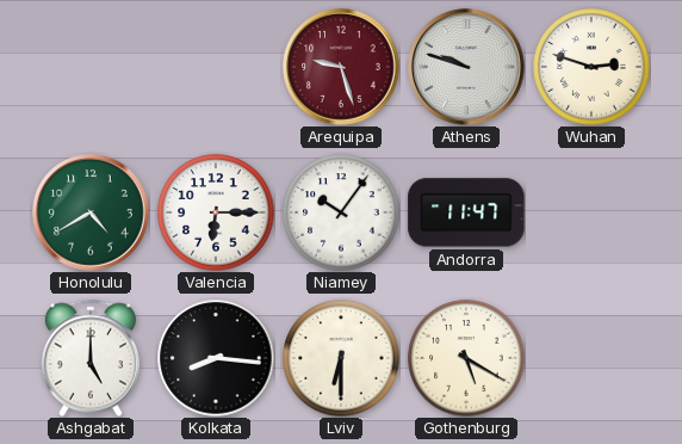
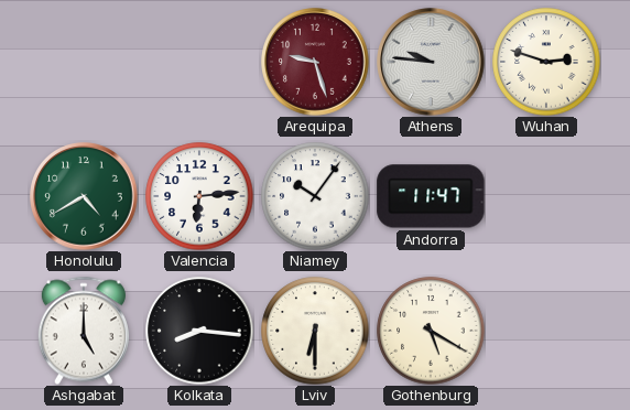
Athens: 9:48 -> 9:46 (431, 62)
Valencia: 6:15 -> 6:14 (199, 196)
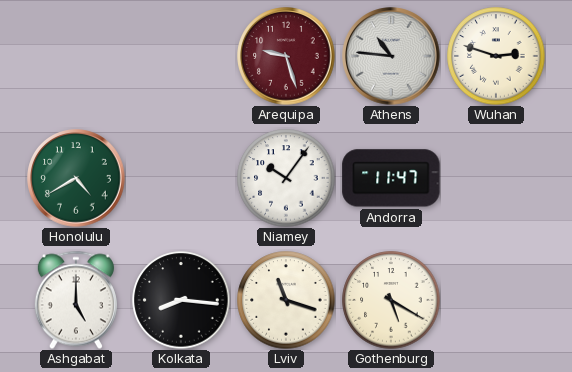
Athens: 9:46 -> 10:46 (391, 56)
Valencia: 6:14 -> none (199, 196)
Lviv: 6:30 -> 11:18 (286, 300)
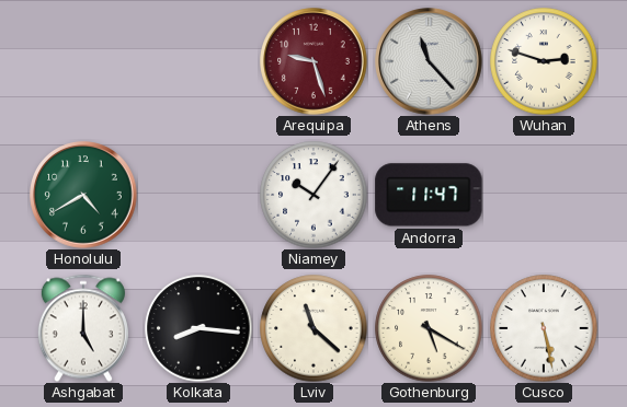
Athens: 10:46 -> 11:23 (429, 61)
Lviv: 11:18 -> 11:22 (314, 328)
Cusco: none -> 5:28 (544, 328)
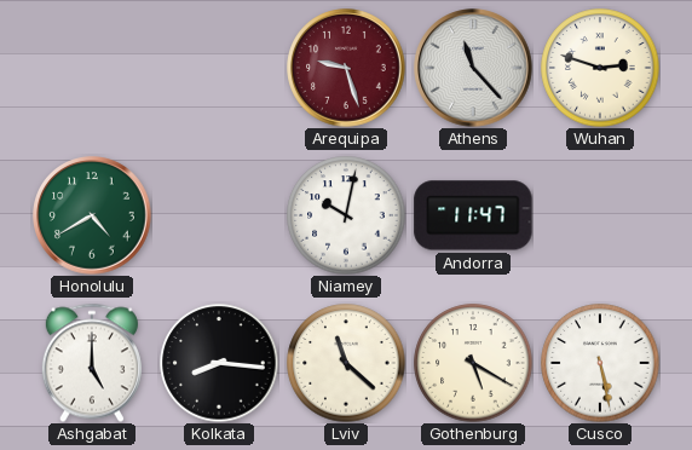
Niamey: 10:06 -> 10:02 (346, 215)
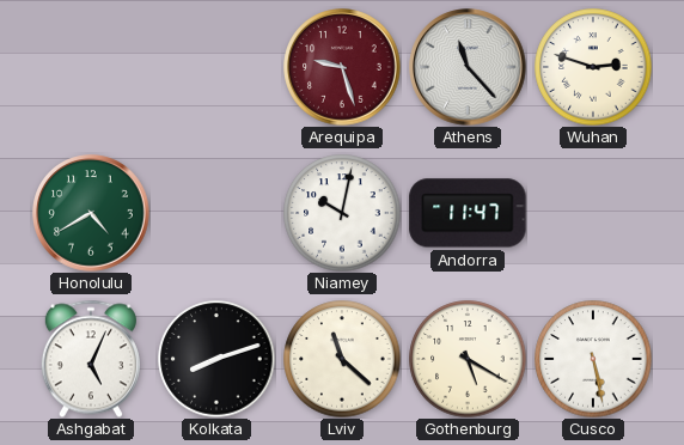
Ashgabat: 5:00 -> 5:04 (91, 359)
Kolkata: 8:16 -> 8:12 (216, 359)
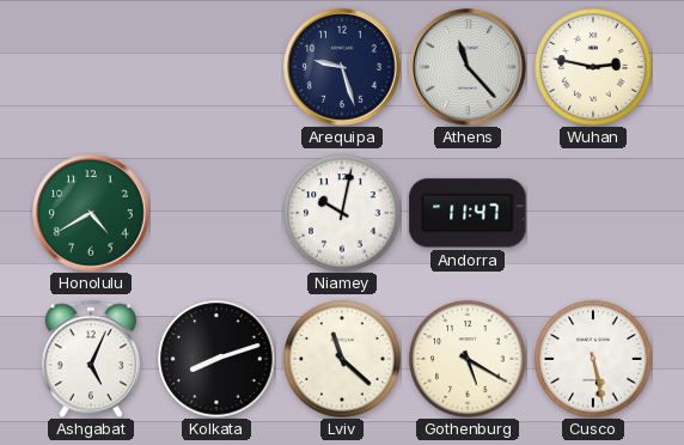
Arequipa dial: burgundy -> navy (342, 67)
Wuhan: 2:48 -> 2:47 (593, 67)
